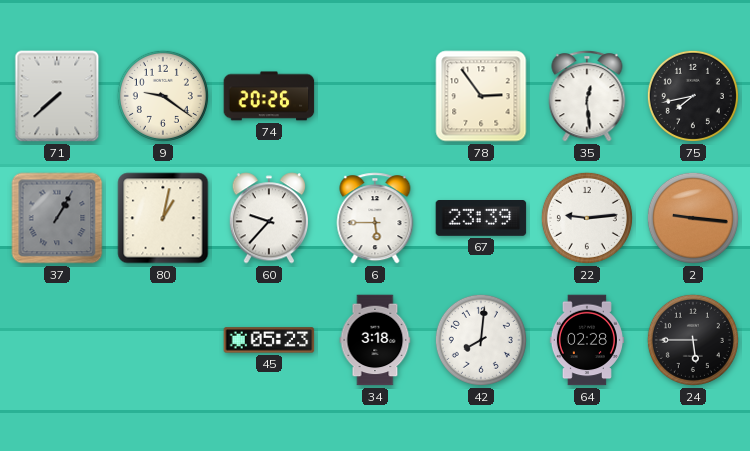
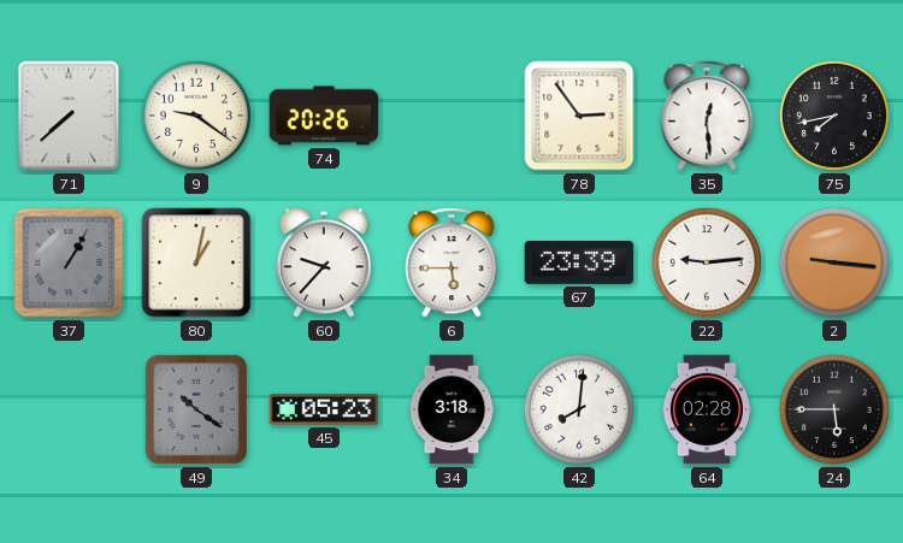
49: none -> 10:21 (196, 409)
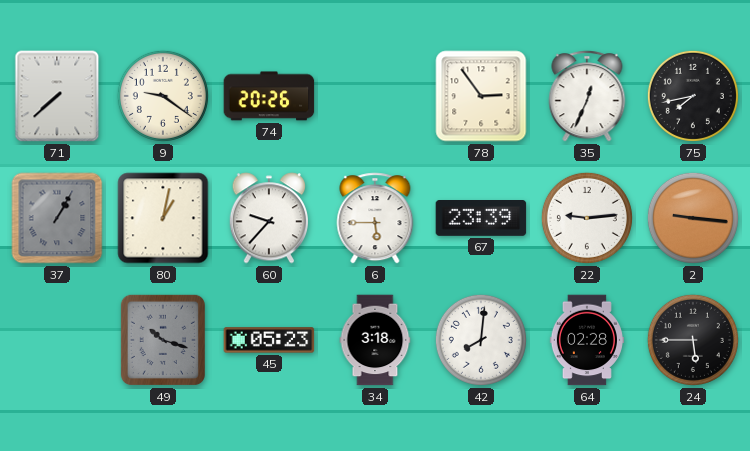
35: 12:29 -> 12:34 (587, 96)
49: 10:21 -> 10:18 (163, 340)
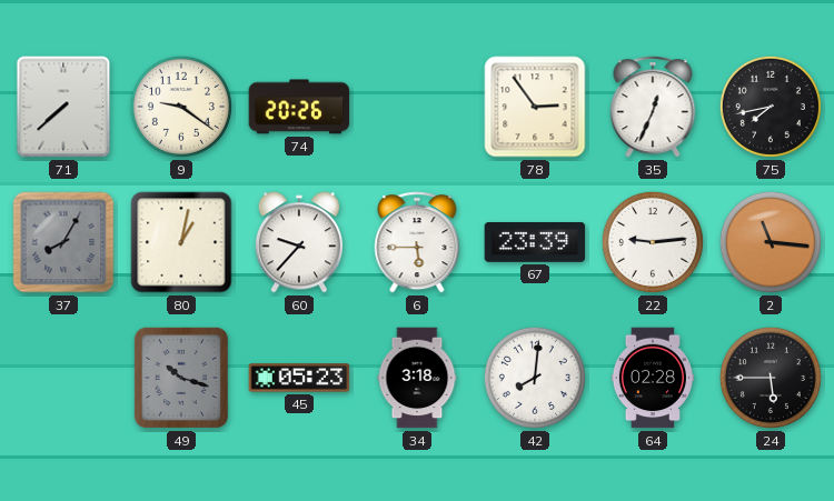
37: 1:05 -> 8:05 (63, 242)
2: 9:16 -> 11:16 (771, 242)
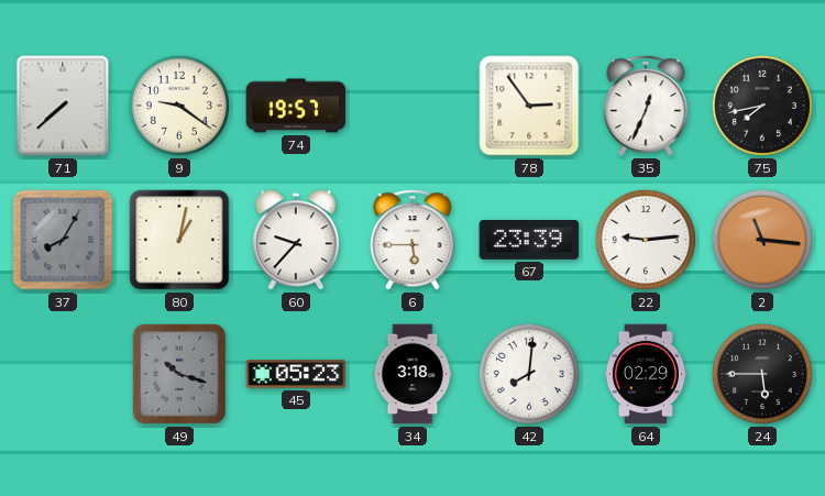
74: 20:26 -> 19:57 (296, 106)
64: 02:28 -> 02:29 (646, 374)
